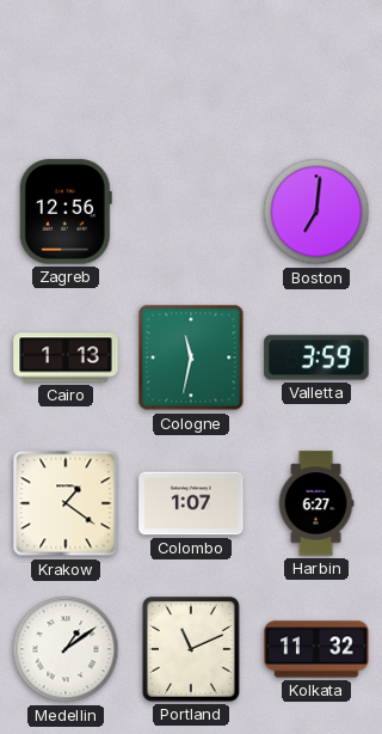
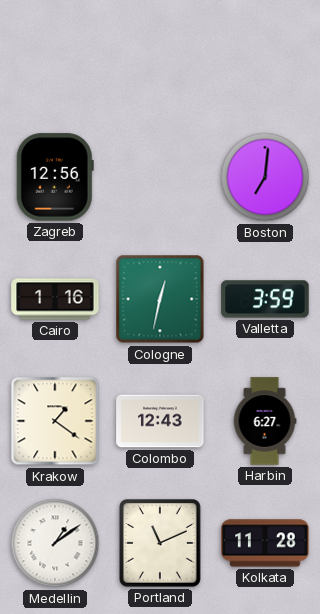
Cairo: 1:13 -> 1:16 (55, 299)
Cologne: 11:32 -> 12:32 (160, 299)
Colombo: 1:07 -> 12:43 (160, 421)
Kolkata: 11:32 -> 11:28 (265, 543)
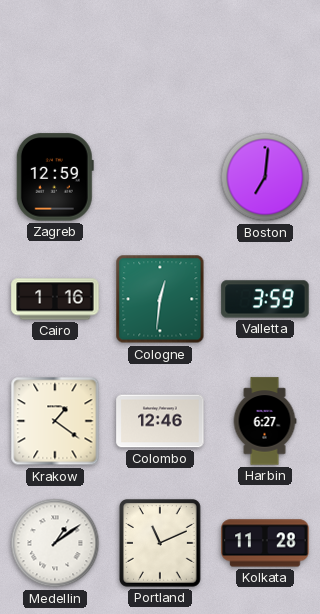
Zagreb: 12:56 -> 12:59 (55, 177)
Cologne: 12:32 -> 12:31 (160, 299)
Colombo: 12:43 -> 12:46 (160, 421)
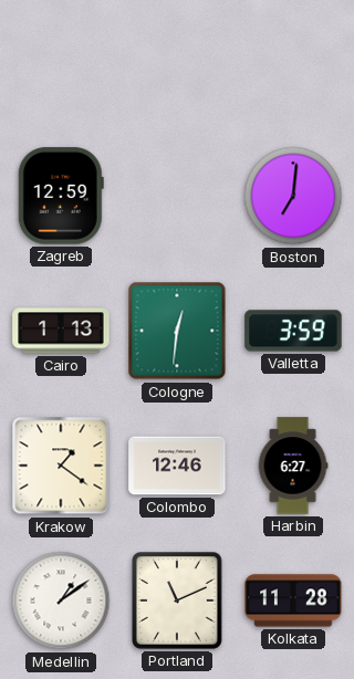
Cairo: 1:16 -> 1:13 (61, 331)
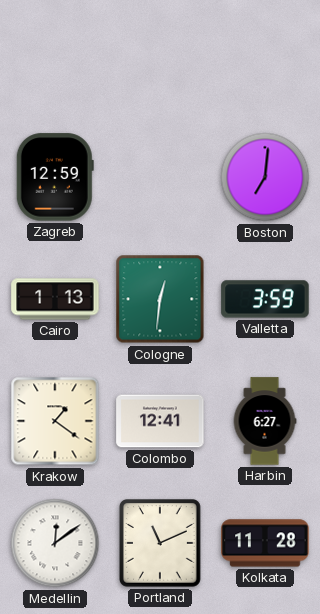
Colombo: 12:46 -> 12:41 (160, 421)
Medellin: 1:09 -> 12:09 (55, 543)
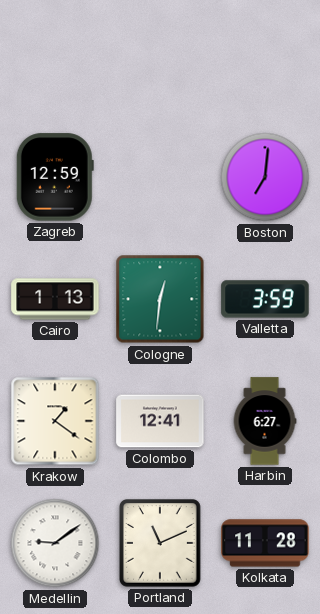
Medellin: 12:09 -> 9:09 (55, 543)
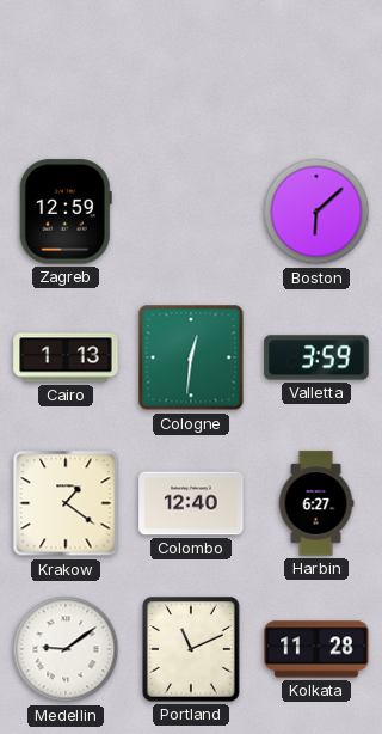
Boston: 7:01 -> 6:08 (316, 212)
Colombo: 12:41 -> 12:40 (191, 503)
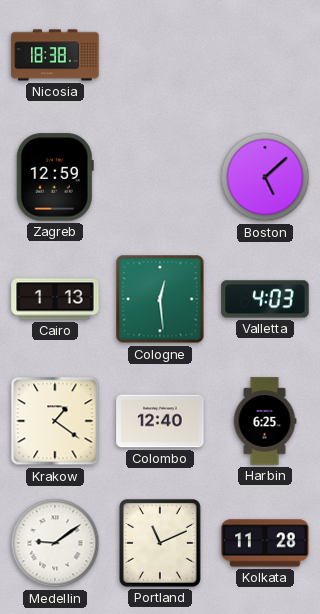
Nicosia: none -> 18:38 (55, 55)
Boston: 6:08 -> 5:08 (265, 177)
Cologne: 12:31 -> 12:29 (160, 299)
Valletta: 3:59 -> 4:03 (265, 299)
Harbin: 6:27 -> 6:25 (265, 421)
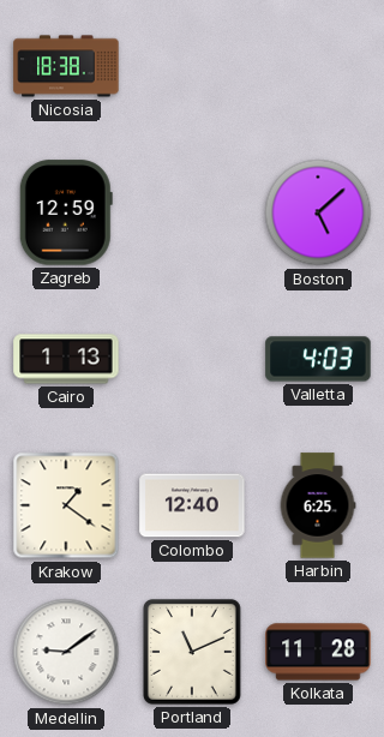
Cologne: 12:29 -> none (160, 299)
